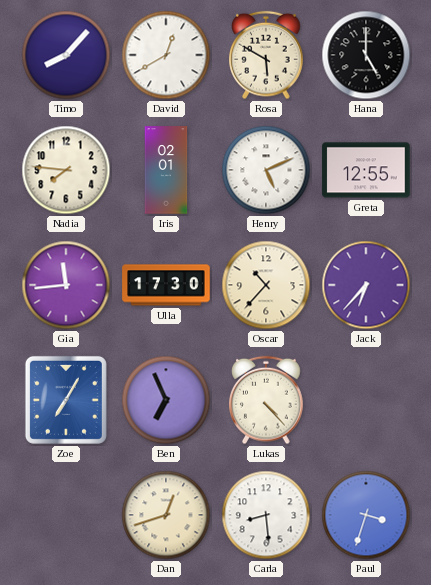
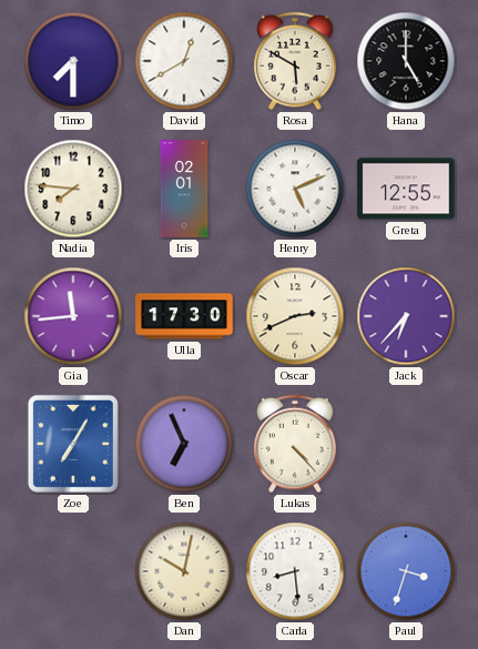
Timo: 8:07 -> 7:30 (73, 61)
Oscar: 10:37 -> 2:41 (295, 316)
Dan: 12:42 -> 10:02 (184, 571)
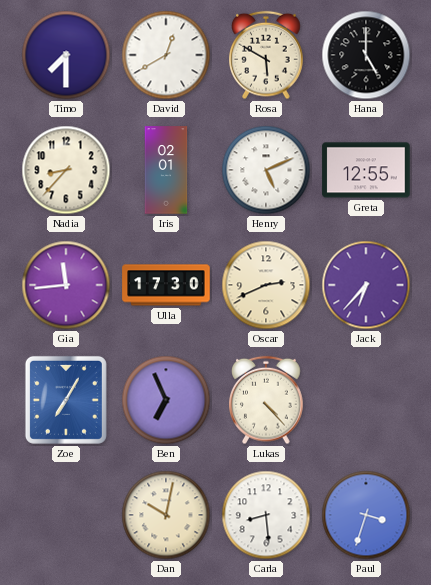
Nadia: 7:46 -> 8:37 (66, 170)
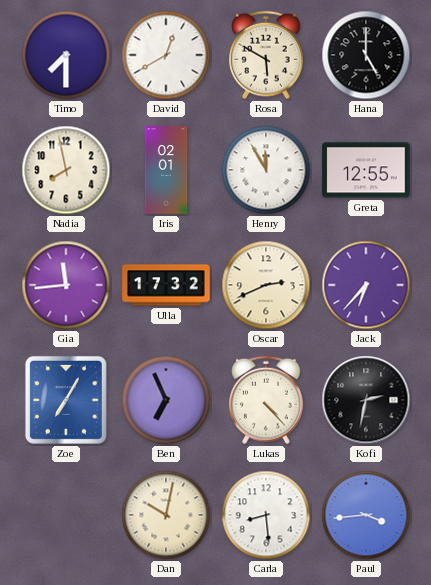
Nadia: 8:37 -> 7:58 (66, 170)
Henry: 5:11 -> 11:55 (266, 170)
Ulla: 17:30 -> 17:32 (166, 285)
Kofi: none -> 2:32 (366, 400)
Paul: 3:33 -> 3:44 (366, 515)
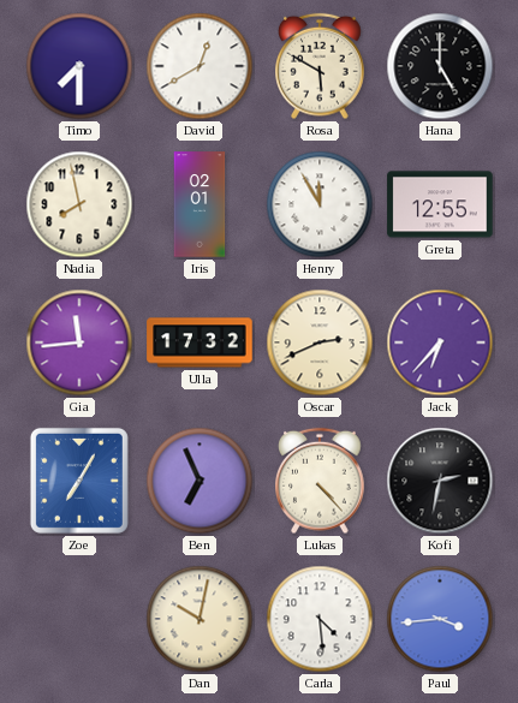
Carla: 8:29 -> 4:29 (320, 619)
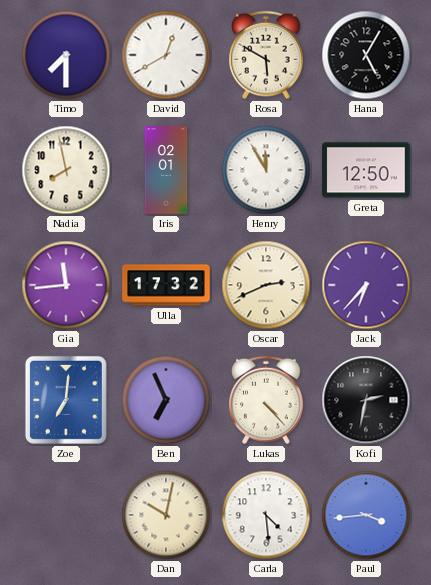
Hana: 5:00 -> 5:05 (366, 55)
Greta: 12:55 -> 12:50 (366, 170)
Zoe: 7:05 -> 7:01 (66, 400)
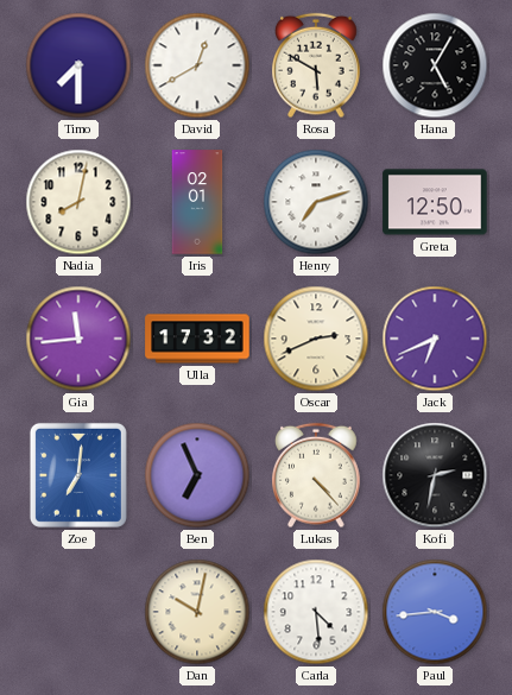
Nadia: 7:58 -> 8:02 (78, 202)
Henry: 11:55 -> 7:12 (316, 202)
Jack: 6:37 -> 6:41 (435, 339)
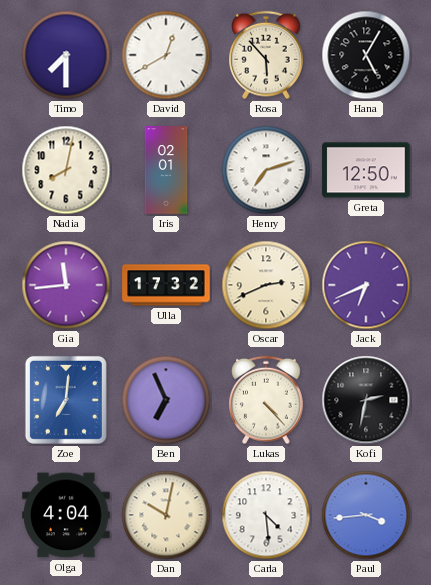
Rosa: 5:50 -> 5:53 (267, 55)
Olga: none -> 4:04 (66, 515)
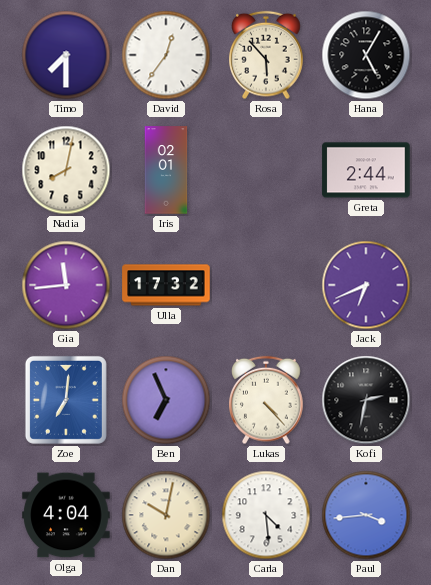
David: 12:40 -> 12:36 (166, 55)
Henry: 7:12 -> none (266, 170)
Greta: 12:50 -> 2:44 (366, 170)
Oscar: 2:41 -> none (266, 285)
